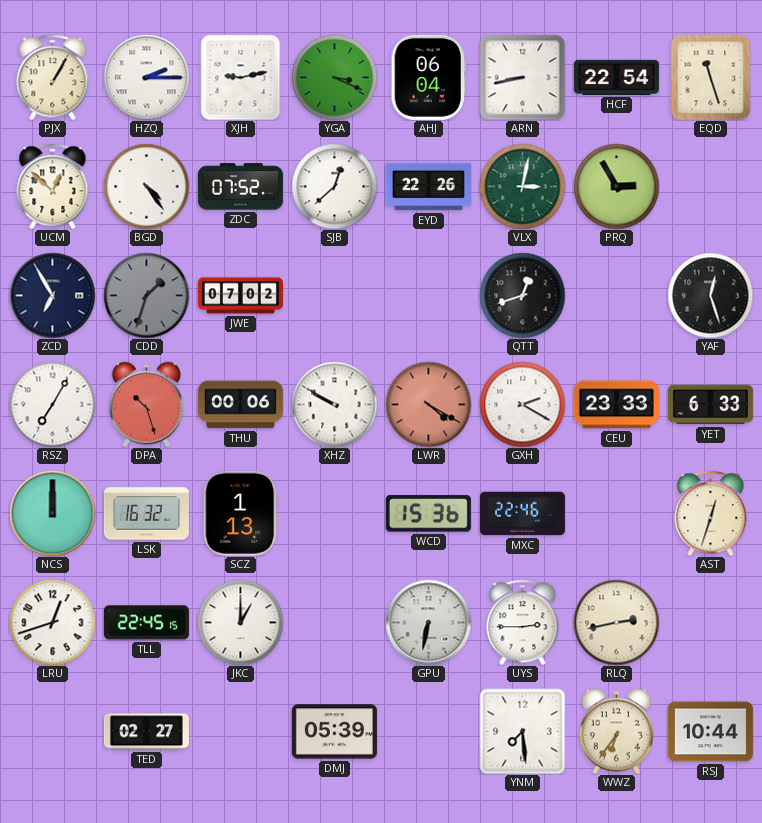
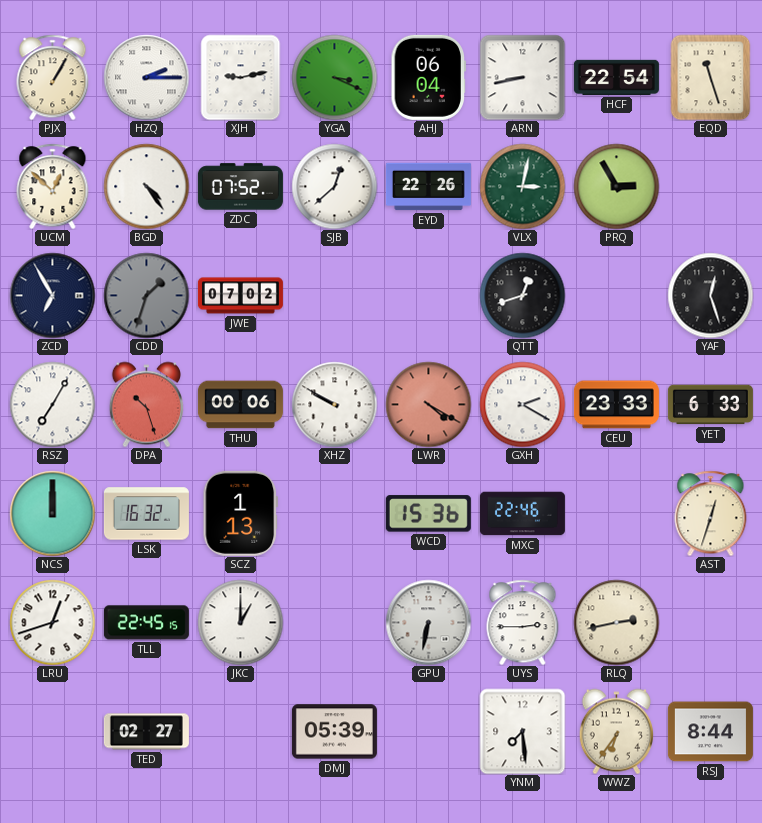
RSJ: 10:44 -> 8:44 (710, 732)
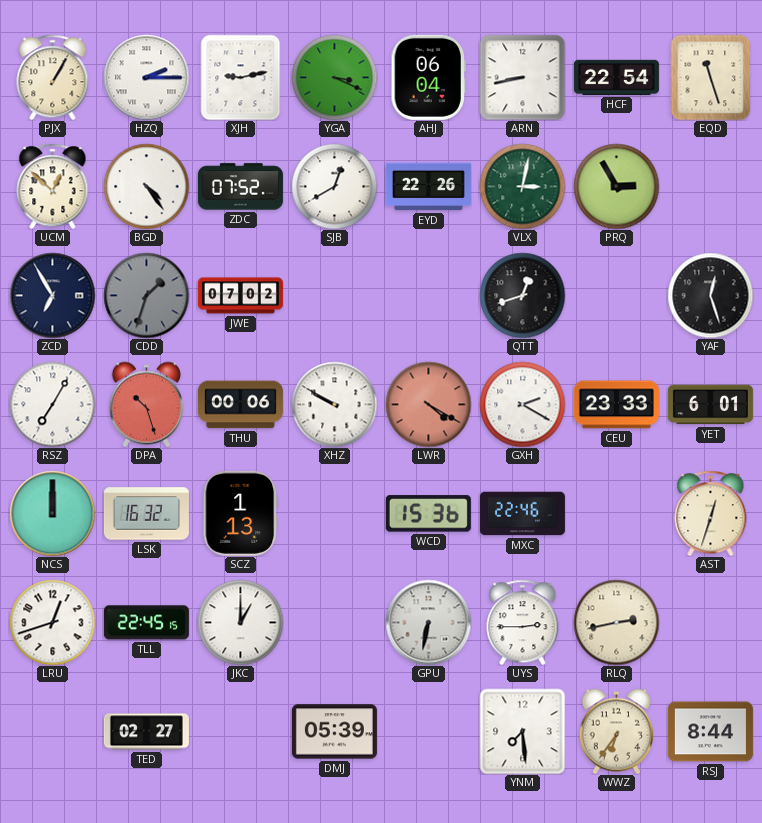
SJB: 12:38 -> 12:40 (334, 186)
YET: 6:33 -> 6:01 (710, 405)
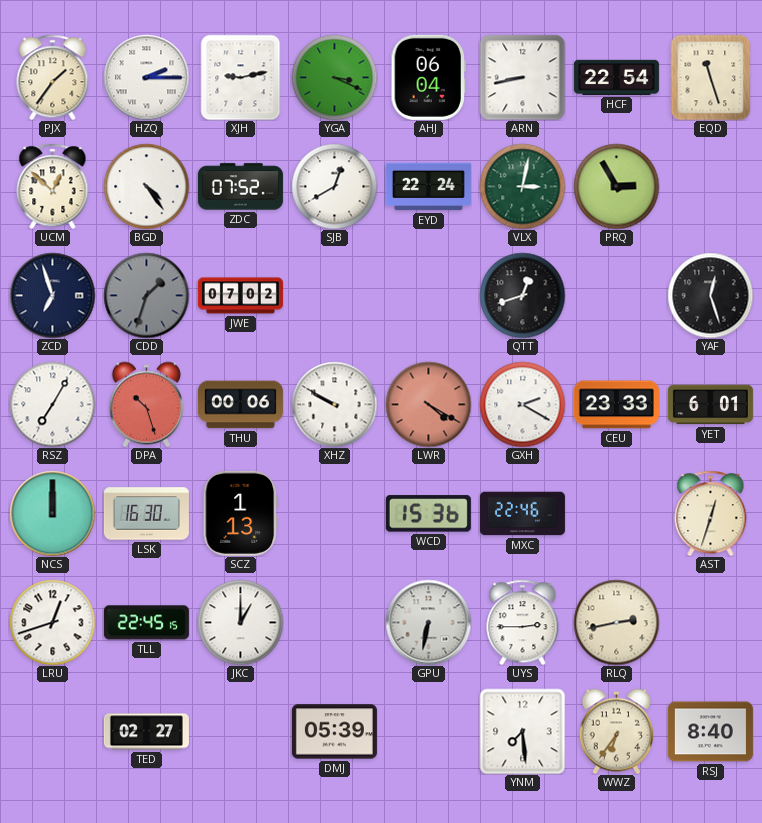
PJX: 1:05 -> 1:36 (53, 77)
EYD: 22:26 -> 22:24 (428, 187)
ZCD: 6:55 -> 6:57 (52, 295)
LSK: 16:32 -> 16:30 (146, 514)
RSJ: 8:44 -> 8:40 (710, 732)
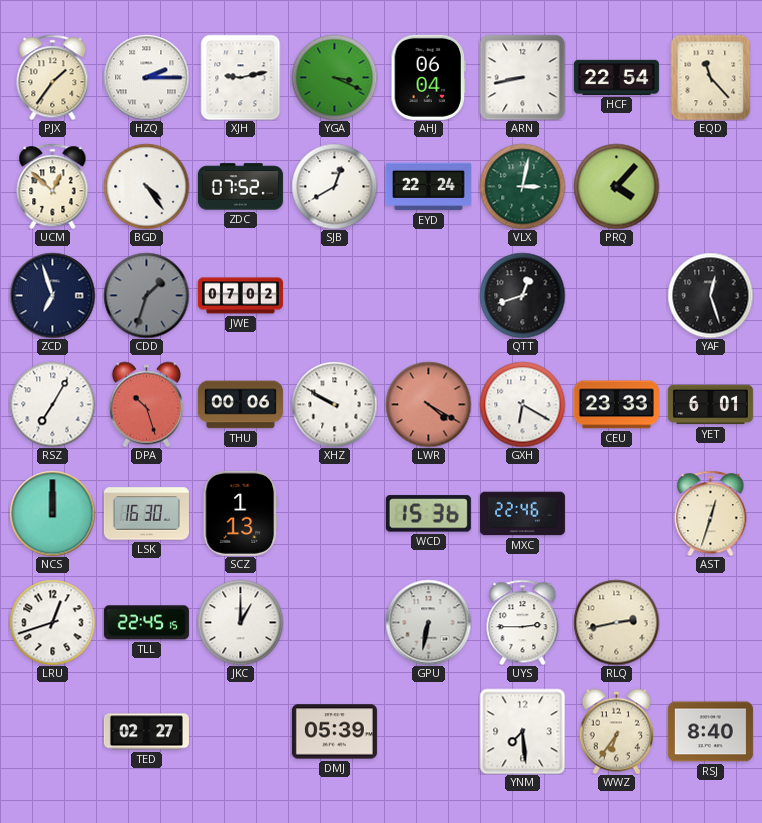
EQD: 11:27 -> 11:23 (711, 77)
PRQ: 2:55 -> 4:07 (616, 186)
GXH: 2:20 -> 6:20 (522, 404)
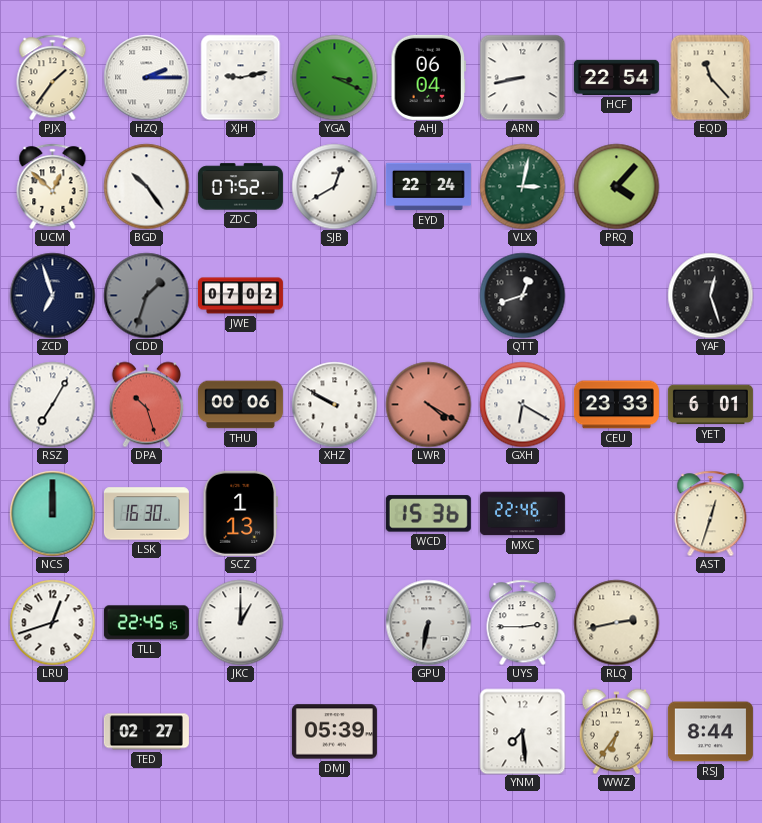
BGD: 4:24 -> 10:24 (146, 186)
RSJ: 8:40 -> 8:44 (710, 732)
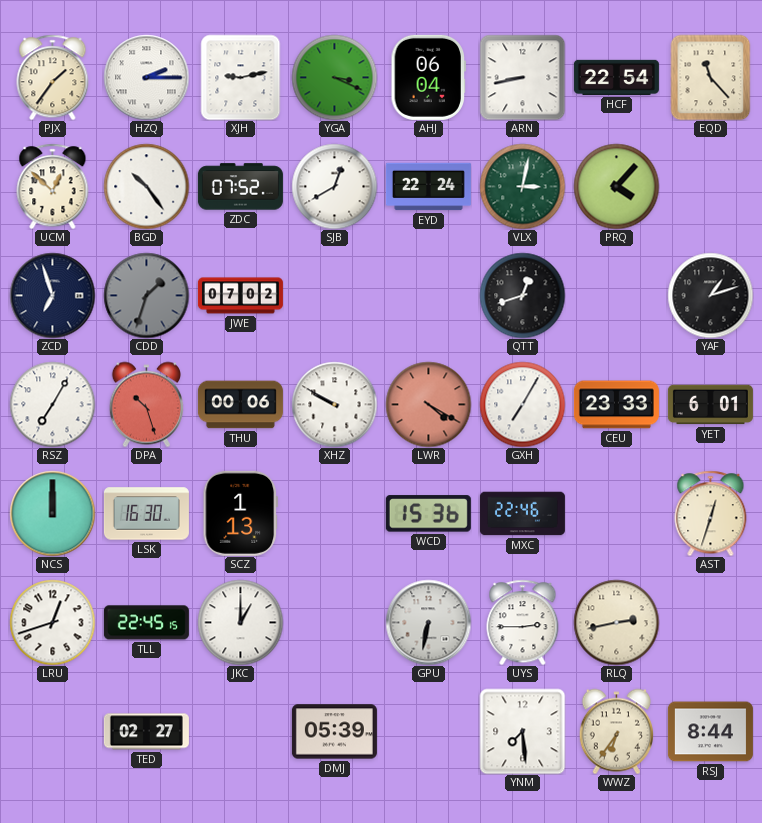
YAF: 12:27 -> 1:12 (710, 295)
GXH: 6:20 -> 7:05 (522, 404)
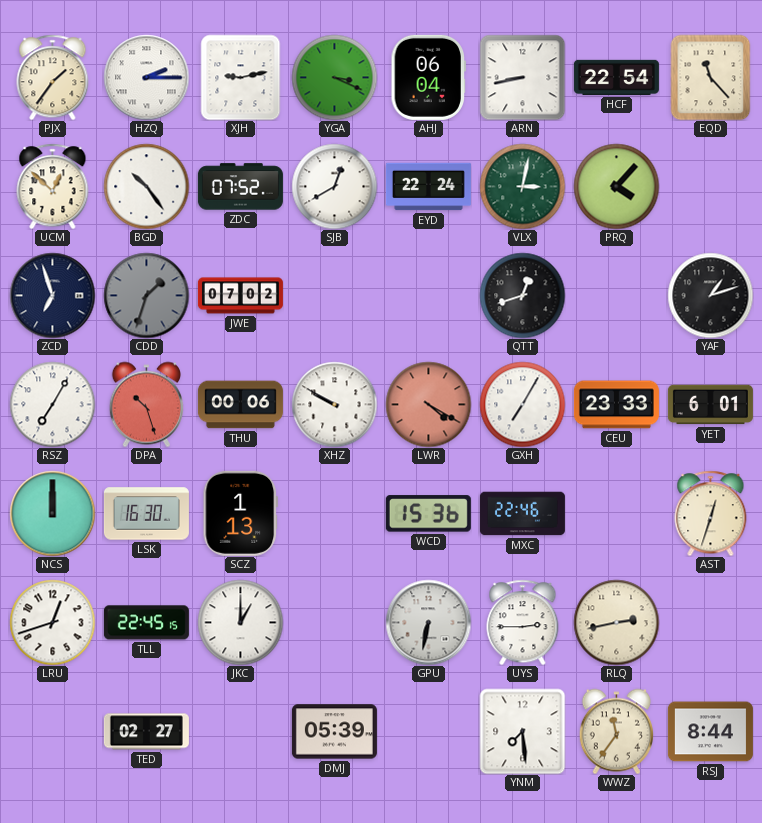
WWZ: 6:36 -> 11:36 (616, 731)
